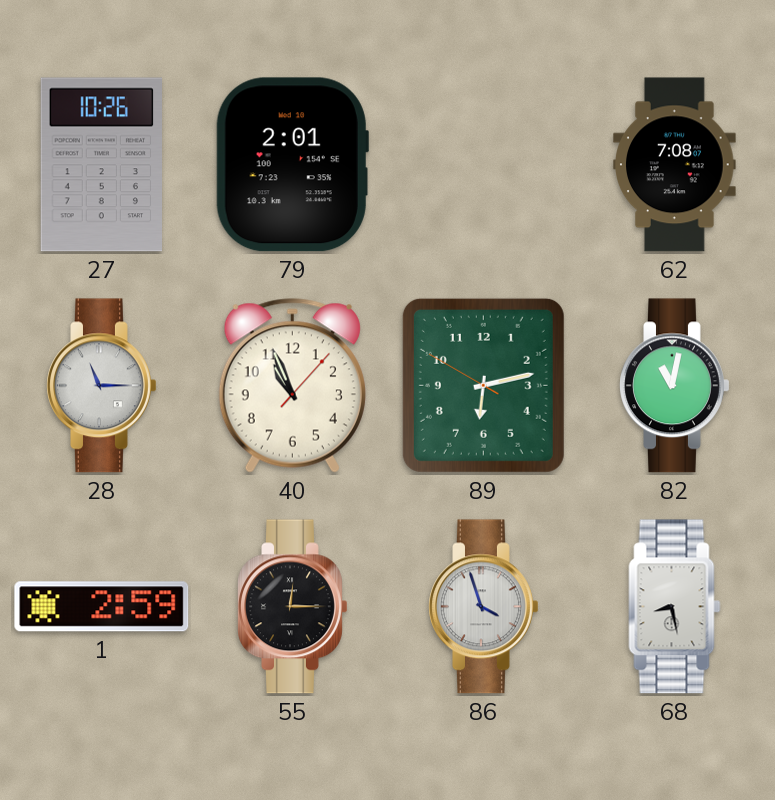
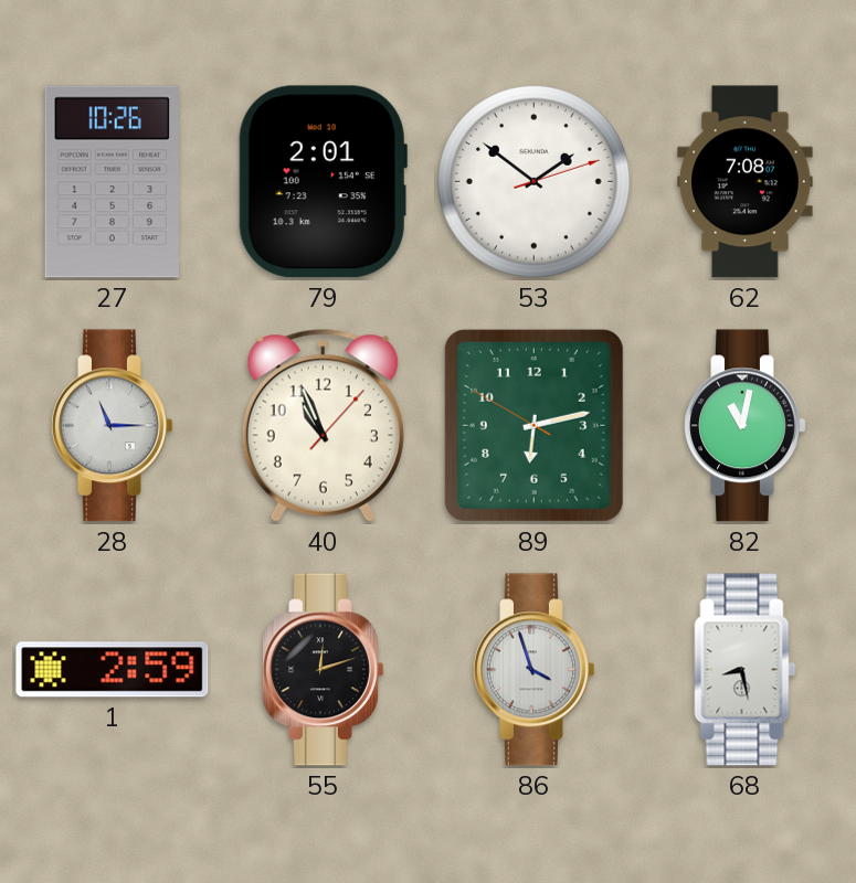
53: none -> 1:51 (535, 182)
55: 12:15 -> 12:12 (324, 670)
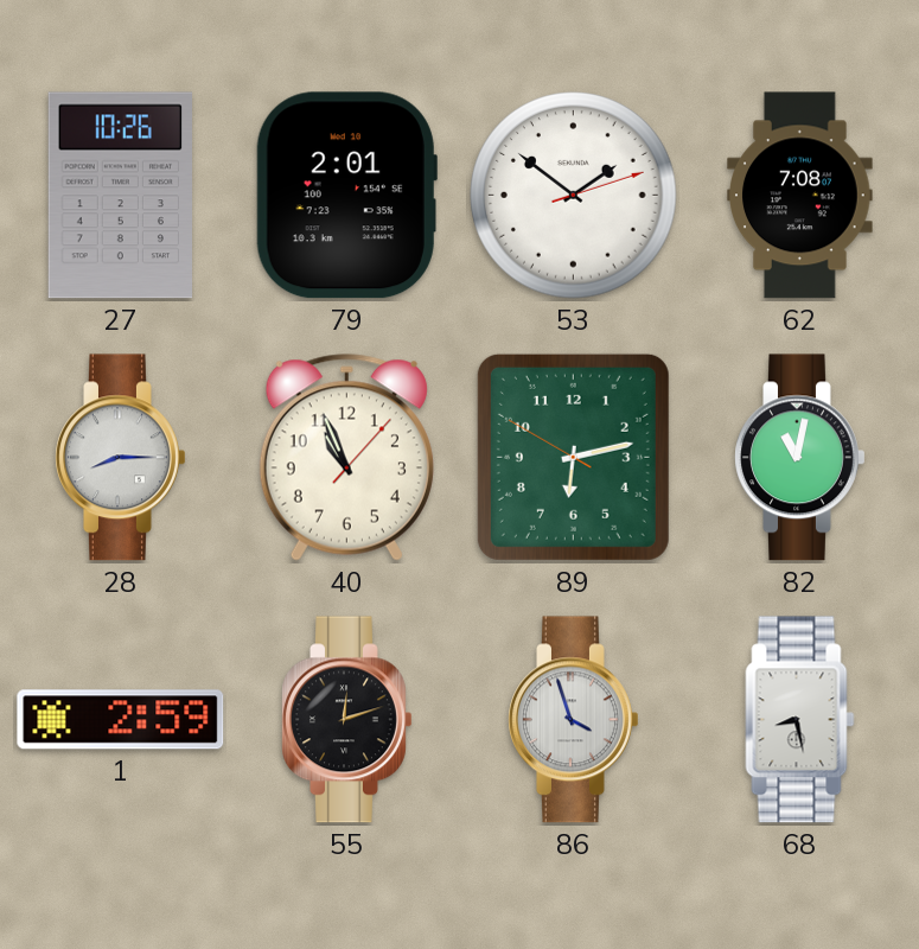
28: 11:15 -> 8:15 (121, 458)
